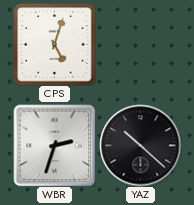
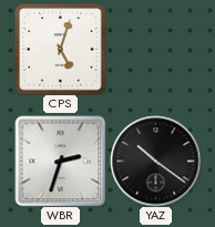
YAZ: 10:22 -> 10:21 (155, 161)
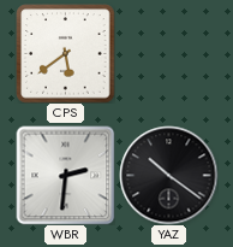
CPS: 5:03 -> 5:39 (65, 53)
WBR: 2:33 -> 2:31 (65, 175)
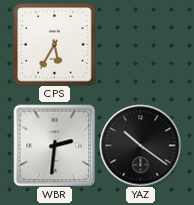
CPS: 5:39 -> 5:35 (54, 44)
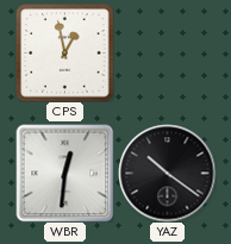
CPS: 5:35 -> 12:58 (64, 52)
WBR: 2:31 -> 12:31 (64, 173)
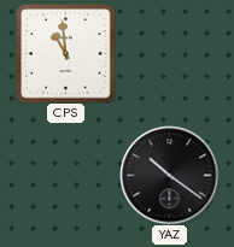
CPS: 12:58 -> 10:59 (65, 53)
WBR: 12:31 -> none (64, 173)
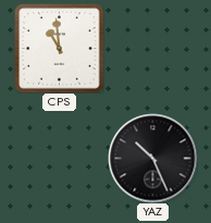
YAZ: 10:21 -> 10:26 (152, 158)
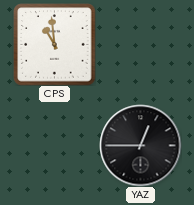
YAZ: 10:26 -> 12:45 (140, 145)
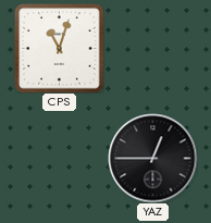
CPS: 10:59 -> 11:03 (59, 48)
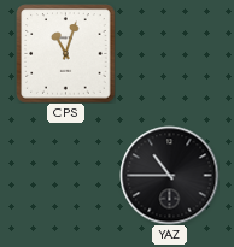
YAZ: 12:45 -> 10:45 (169, 175)
